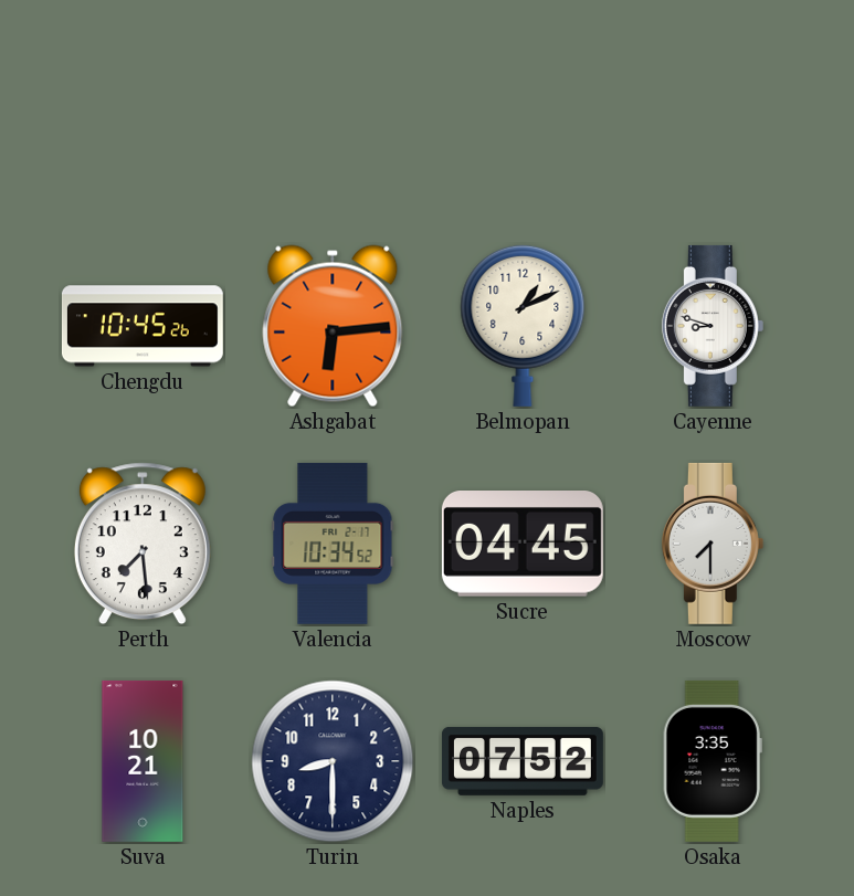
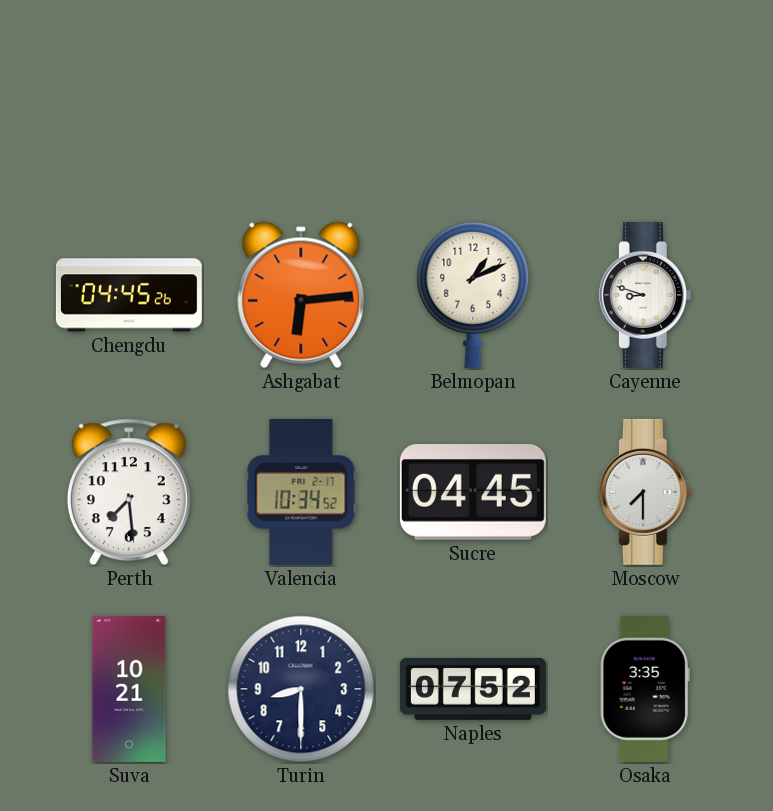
Chengdu: 10:45 -> 04:45 (129, 295)
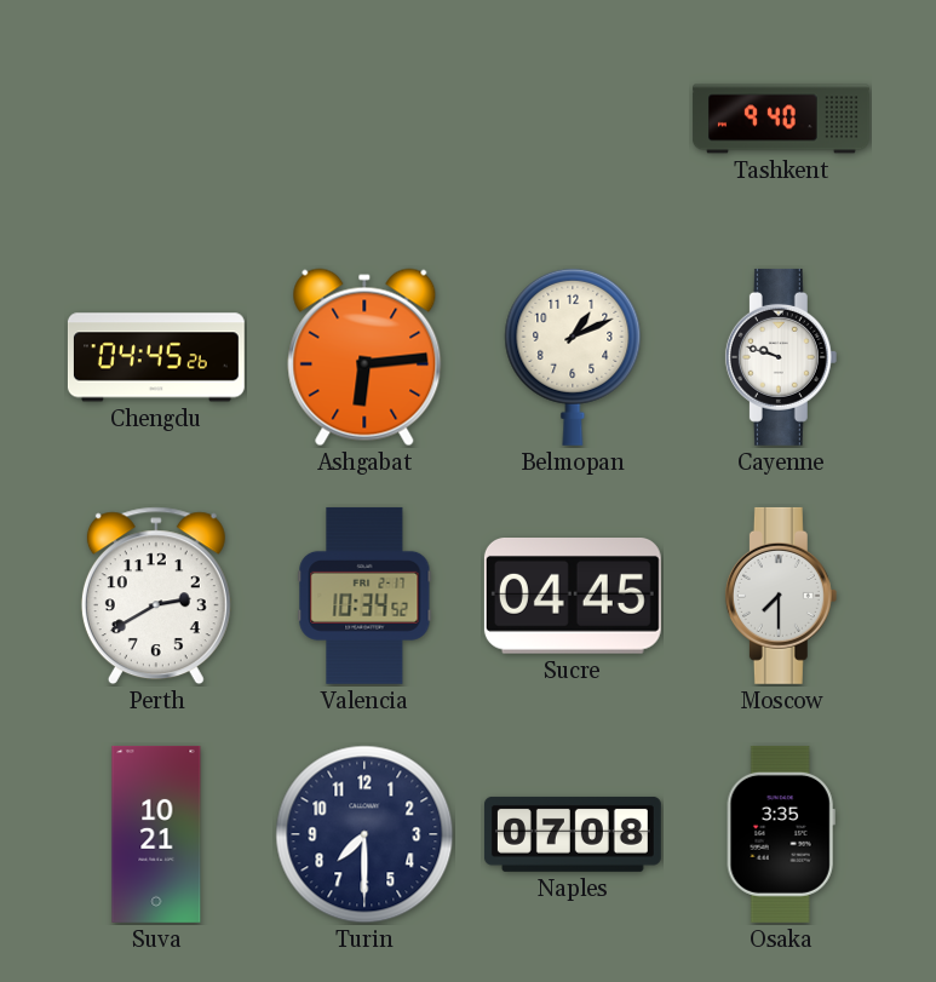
Tashkent: none -> 9:40 (781, 119)
Cayenne: 8:48 -> 9:48 (781, 357)
Perth: 7:29 -> 2:40 (156, 596)
Turin: 8:30 -> 7:30 (364, 834)
Naples: 07:52 -> 07:08 (573, 834)
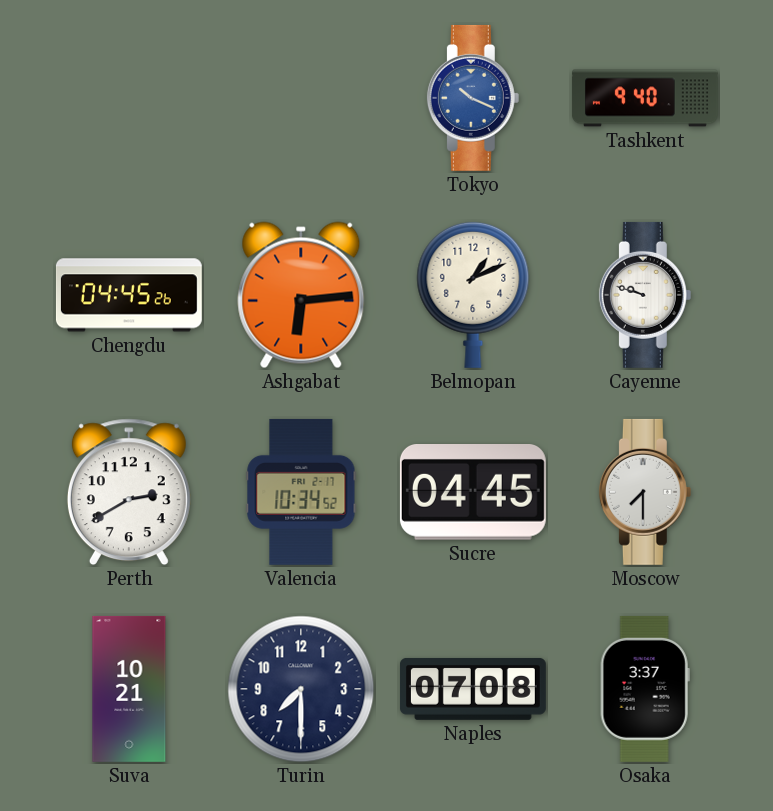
Tokyo: none -> 10:19 (473, 98)
Osaka: 3:35 -> 3:37 (645, 689)
